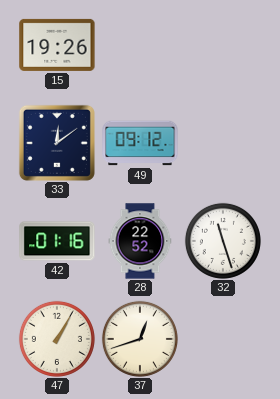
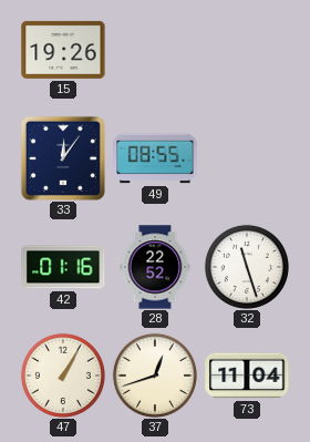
33: 12:09 -> 12:06 (63, 158)
49: 09:12 -> 08:55 (155, 158)
73: none -> 11:04 (247, 376)
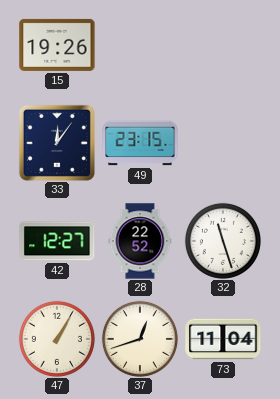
49: 08:55 -> 23:15 (140, 143)
42: 01:16 -> 12:27 (57, 241)
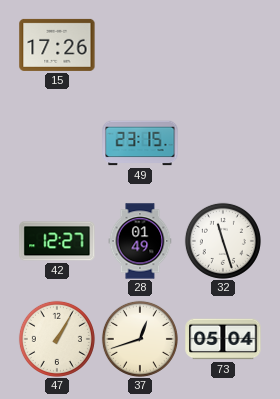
15: 19:26 -> 17:26 (57, 45)
33: 12:06 -> none (57, 143)
28: 22:52 -> 01:49 (140, 241)
73: 11:04 -> 05:04 (223, 339)
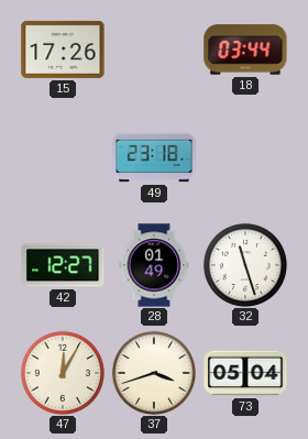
18: none -> 03:44 (245, 50)
49: 23:15 -> 23:18 (154, 157)
47: 1:05 -> 12:05 (63, 373)
37: 12:42 -> 3:42 (154, 373)
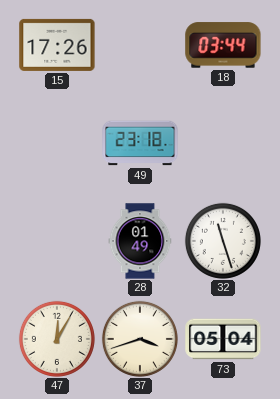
42: 12:27 -> none (63, 265)
